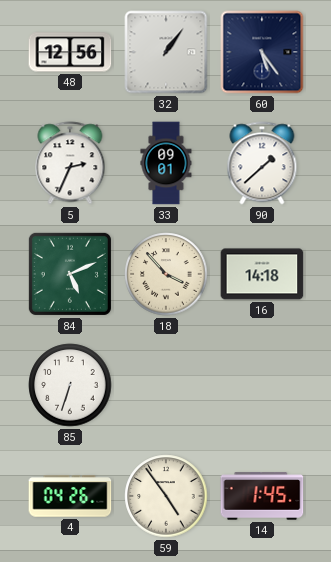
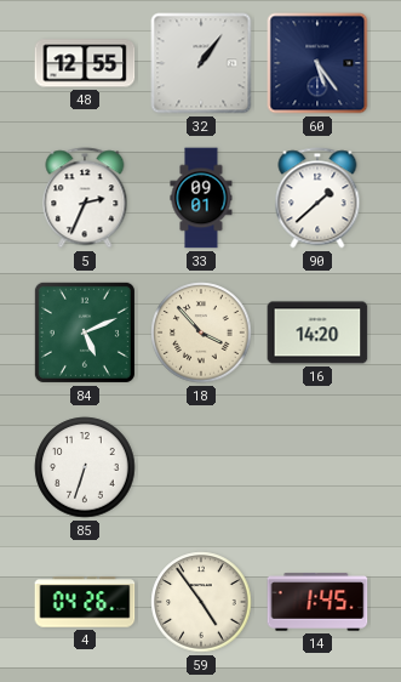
48: 12:56 -> 12:55 (85, 63)
16: 14:18 -> 14:20 (317, 333)
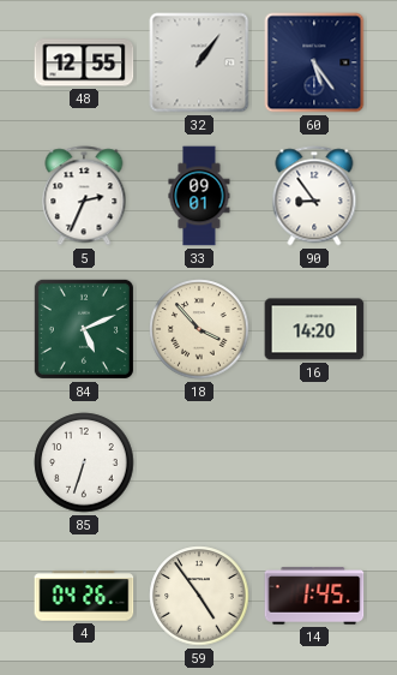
90: 1:38 -> 8:54 (314, 196)
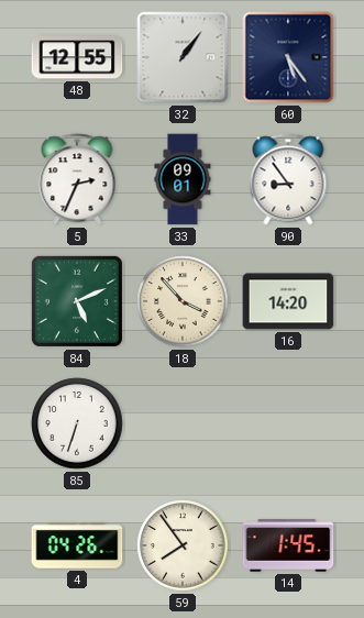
59: 4:54 -> 7:54 (183, 545)
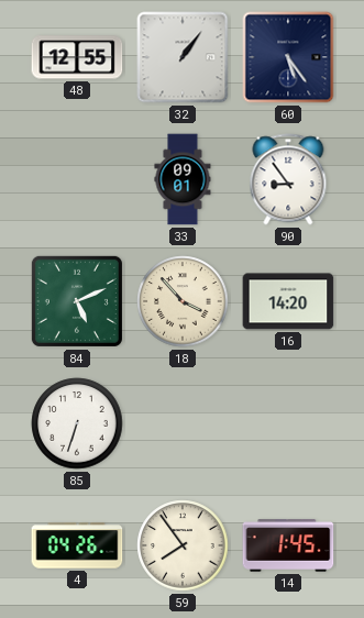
5: 2:34 -> none (77, 179)
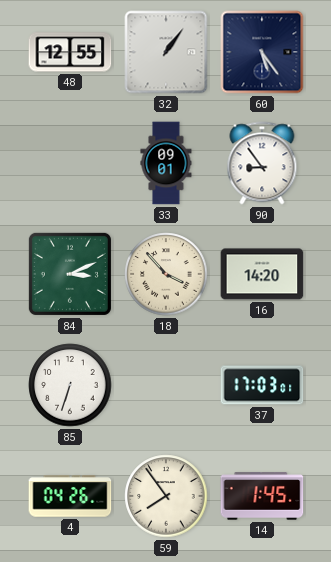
84: 5:11 -> 3:11 (70, 274)
37: none -> 17:03 (262, 385)
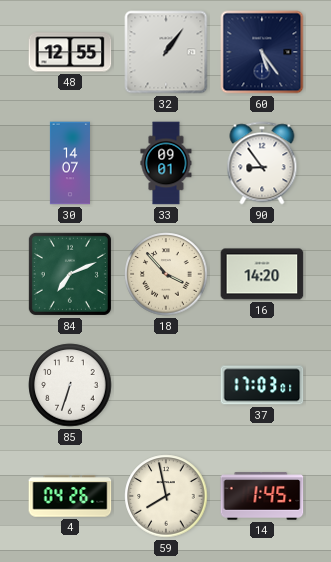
30: none -> 14:07 (70, 163)
84: 3:11 -> 7:11 (70, 274)
59: 7:54 -> 7:58 (166, 496)
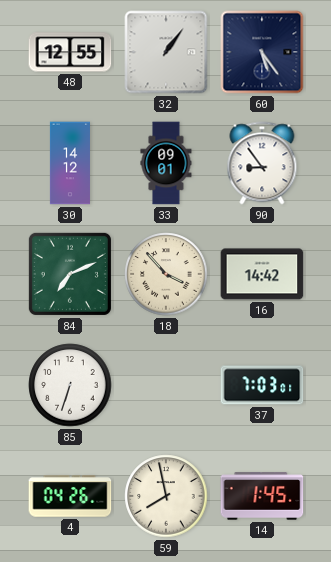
30: 14:07 -> 14:12 (70, 163)
16: 14:20 -> 14:42 (262, 274)
37: 17:03 -> 7:03 (262, 385)
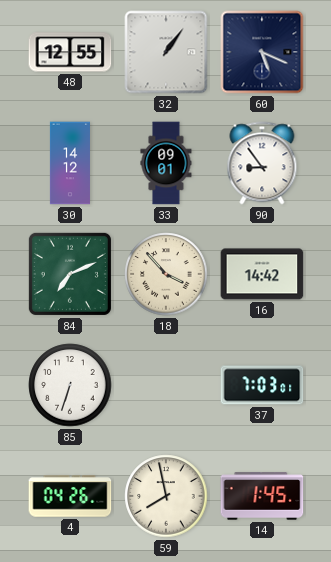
60: 5:24 -> 5:19 (262, 52)
